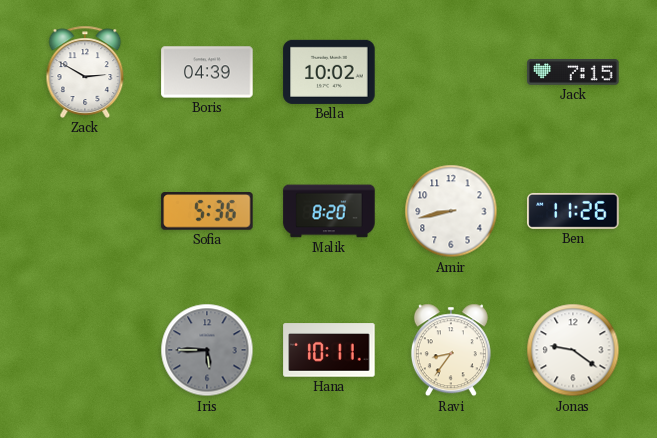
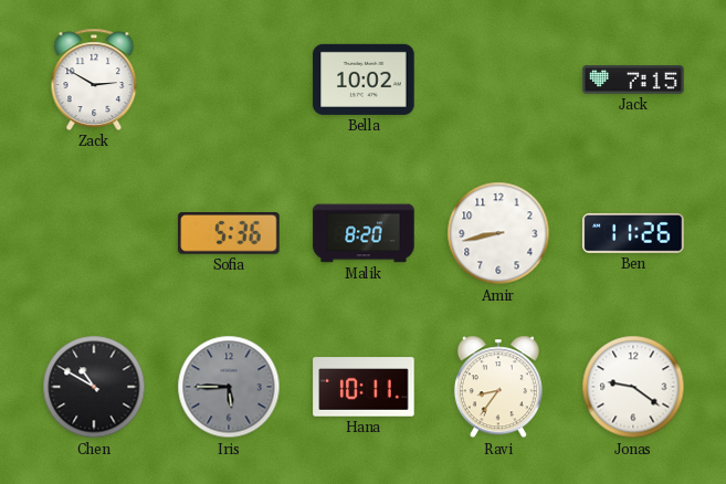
Boris: 04:39 -> none (207, 72)
Chen: none -> 10:50 (94, 387)
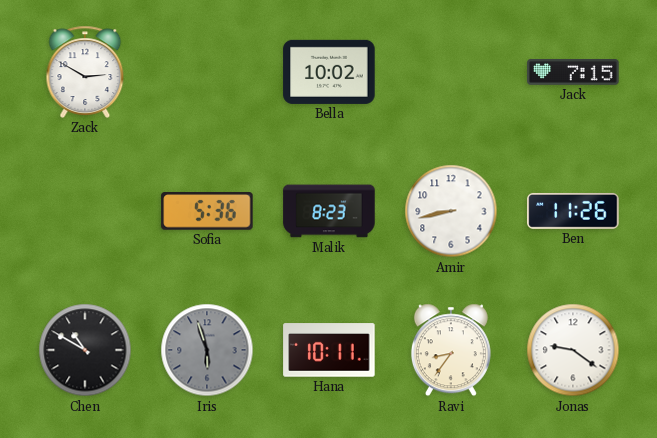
Malik: 8:20 -> 8:23 (329, 211)
Iris: 5:45 -> 5:57 (207, 350)
